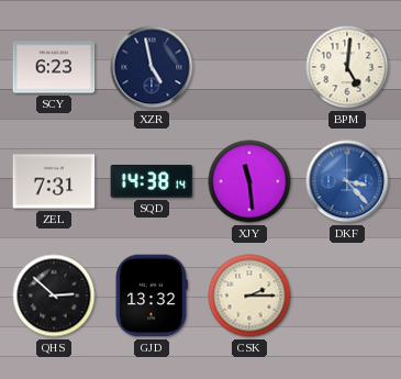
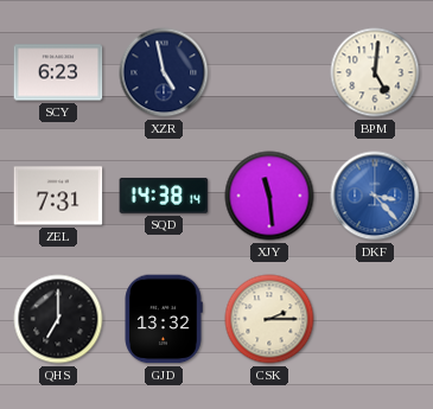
QHS: 2:52 -> 7:00 (58, 319)
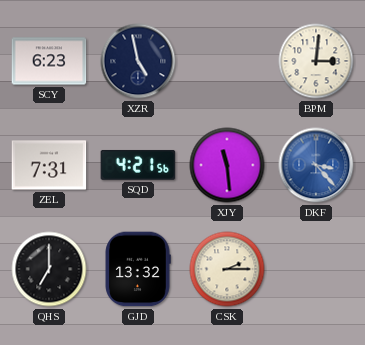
BPM: 5:01 -> 3:01 (316, 61)
SQD: 14:38 -> 4:21 (138, 165)
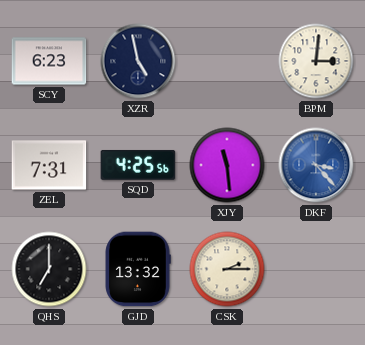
SQD: 4:21 -> 4:25 (138, 165)
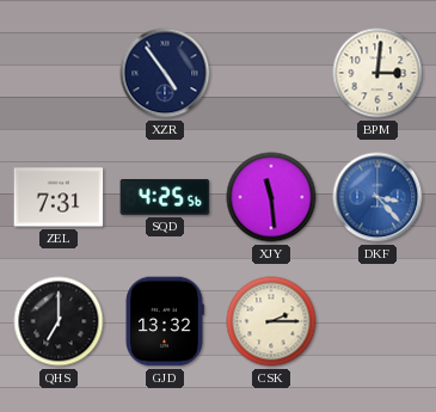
SCY: 6:23 -> none (49, 61)
XZR: 4:58 -> 4:54 (165, 73)
